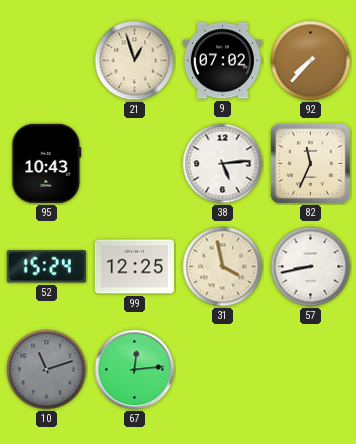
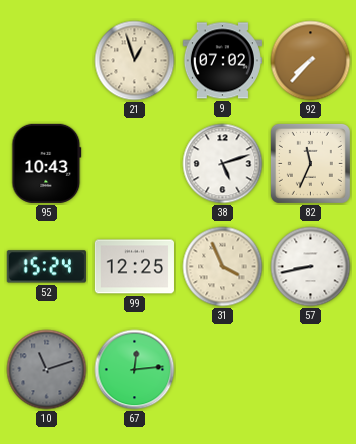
38: 5:14 -> 5:12 (223, 164)
31: 3:58 -> 3:56 (223, 267)
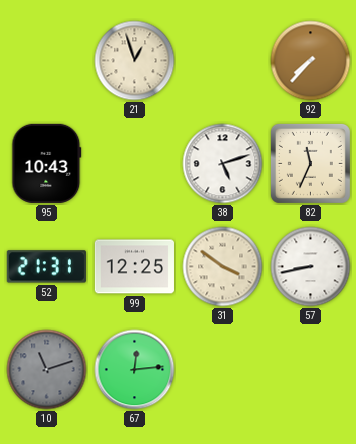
9: 07:02 -> none (222, 61)
52: 15:24 -> 21:31 (46, 267)
31: 3:56 -> 3:51 (223, 267)
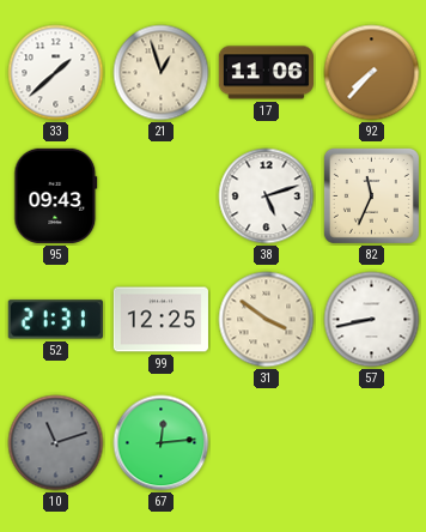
33: none -> 1:38 (56, 73)
17: none -> 11:06 (266, 73)
95: 10:43 -> 09:43 (56, 195)
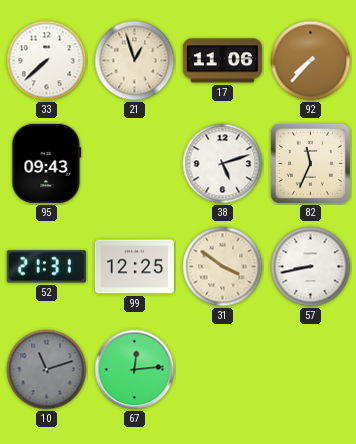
33: 1:38 -> 7:38 (47, 61)
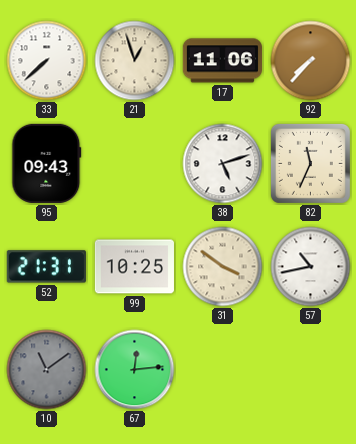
99: 12:25 -> 10:25 (134, 267)
57: 8:43 -> 10:43 (311, 267)
10: 11:12 -> 11:09 (47, 370)
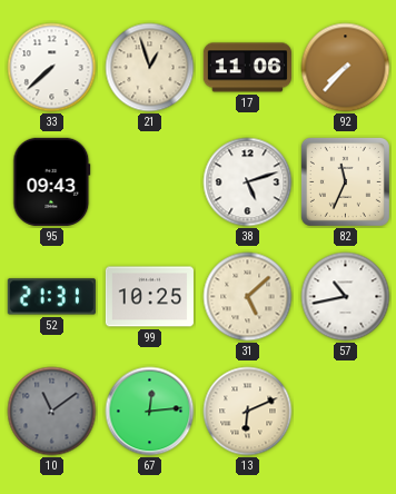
31: 3:51 -> 5:08 (248, 297)
13: none -> 6:11 (248, 412)
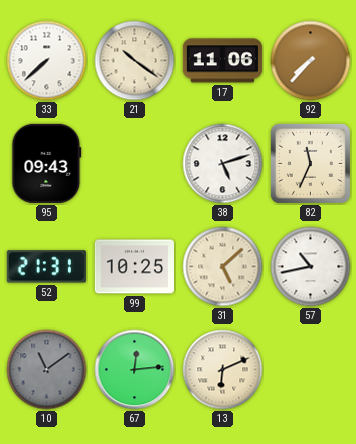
21: 12:57 -> 10:21 (135, 61)
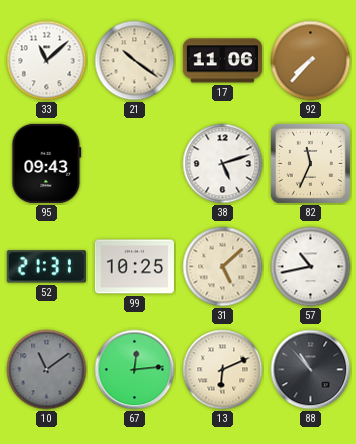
33: 7:38 -> 11:08 (47, 61)
88: none -> 10:53 (311, 370)
